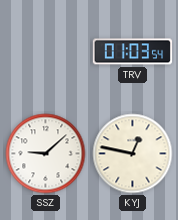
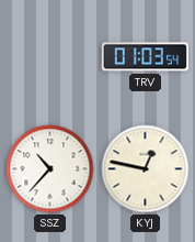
SSZ: 9:08 -> 10:37 (50, 169)
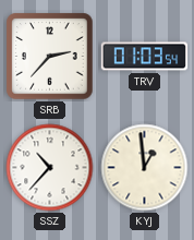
SRB: none -> 2:37 (50, 57)
KYJ: 12:47 -> 12:59 (145, 168)
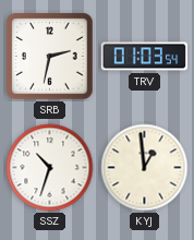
SRB: 2:37 -> 2:32 (50, 57)
SSZ: 10:37 -> 10:33 (50, 168)
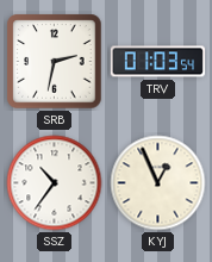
SSZ: 10:33 -> 10:36 (55, 183)
KYJ: 12:59 -> 12:56 (158, 183)
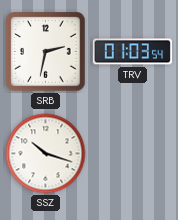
SSZ: 10:36 -> 10:18 (46, 154)
KYJ: 12:56 -> none (158, 183)
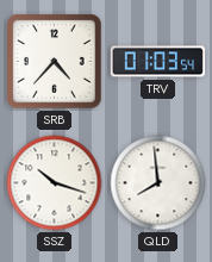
SRB: 2:32 -> 4:37 (55, 62)
QLD: none -> 7:59 (158, 183)
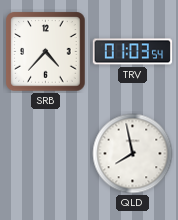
SSZ: 10:18 -> none (55, 183)
QLD: 7:59 -> 7:58 (133, 154)
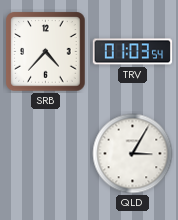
QLD: 7:58 -> 3:05 (133, 154)
